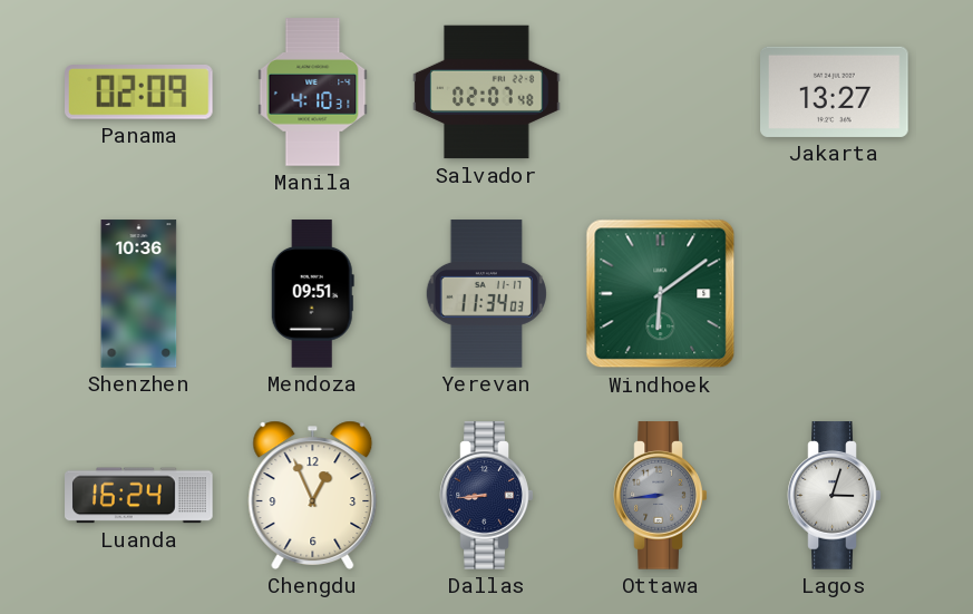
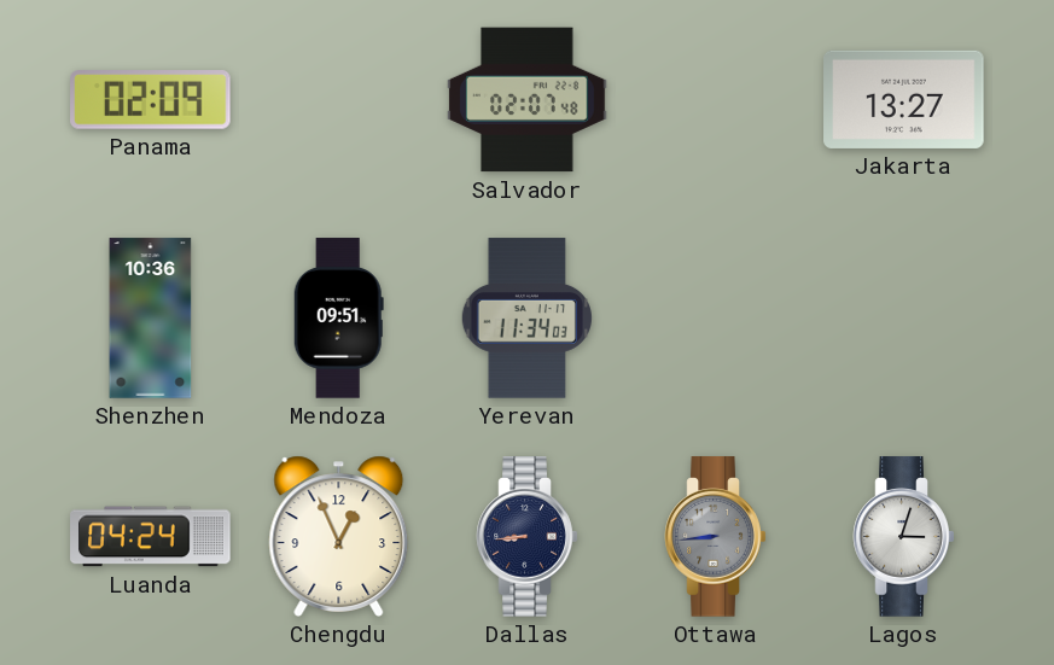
Manila: 4:10 -> none (313, 92)
Windhoek: 6:09 -> none (661, 294)
Luanda: 16:24 -> 04:24 (151, 537)
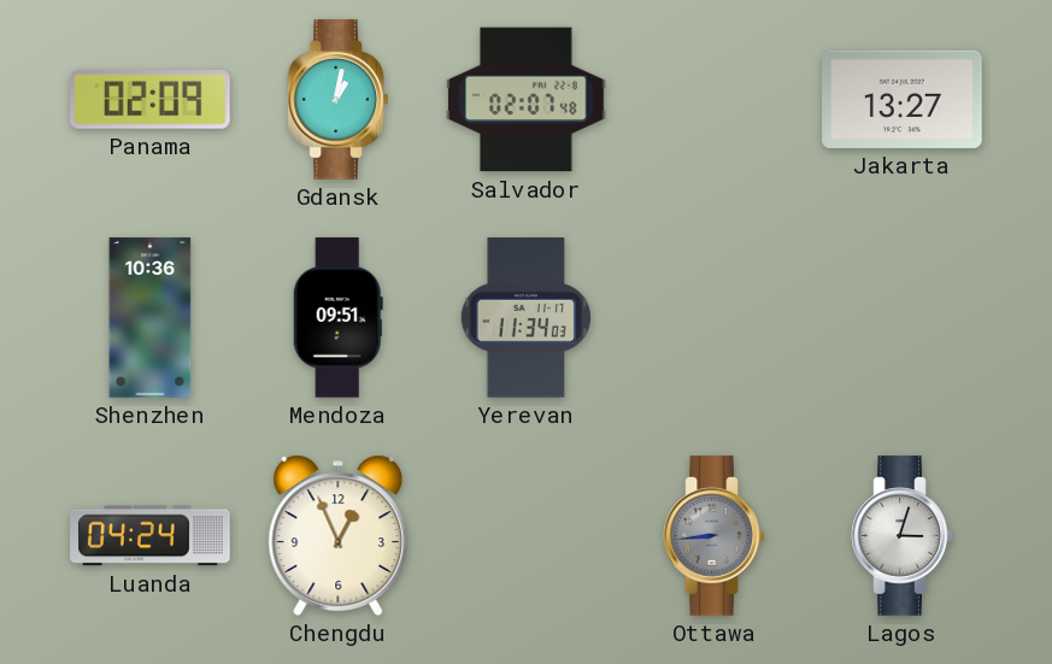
Gdansk: none -> 1:02 (339, 100)
Dallas: 8:44 -> none (528, 537)
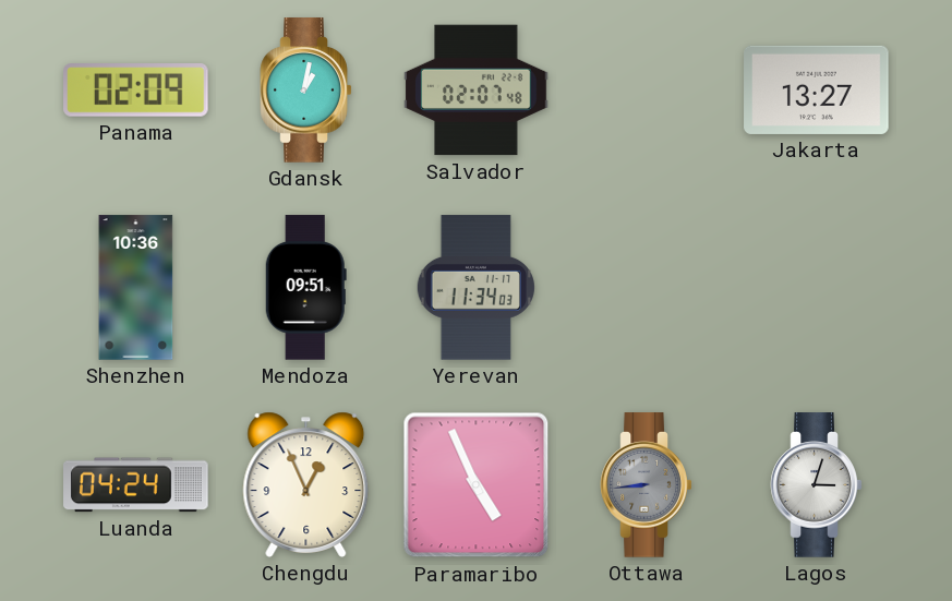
Paramaribo: none -> 4:56 (477, 485)
